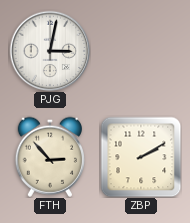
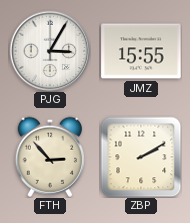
PJG: 3:02 -> 3:05 (50, 51)
JMZ: none -> 15:55 (141, 51)
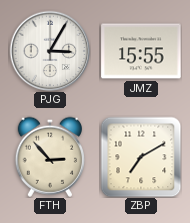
ZBP: 2:10 -> 7:10 (141, 157)
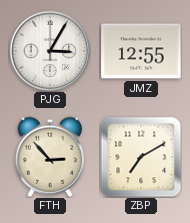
JMZ: 15:55 -> 12:55 (141, 51)
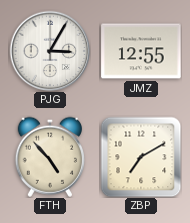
FTH: 2:53 -> 4:53 (49, 157)
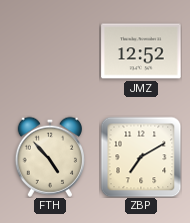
PJG: 3:05 -> none (50, 51)
JMZ: 12:55 -> 12:52 (141, 51)
